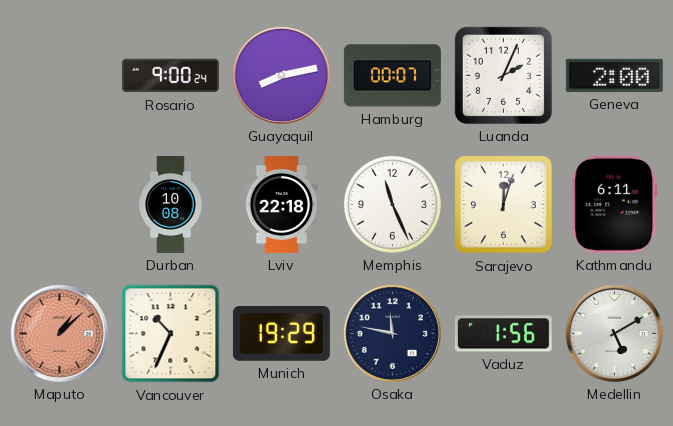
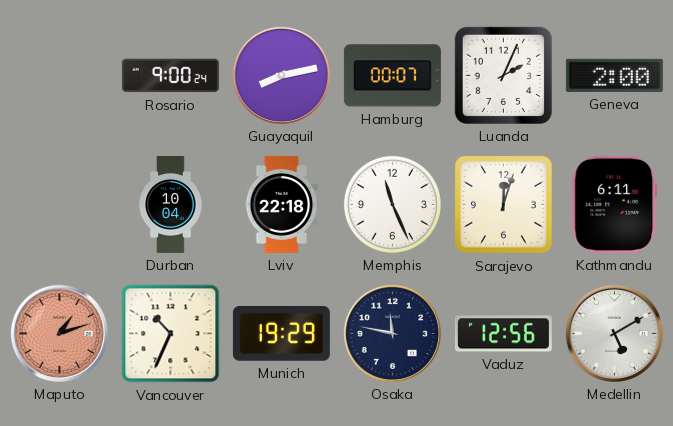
Durban: 10:08 -> 10:04 (171, 204)
Maputo: 1:08 -> 1:12 (59, 333)
Vaduz: 1:56 -> 12:56 (503, 334)
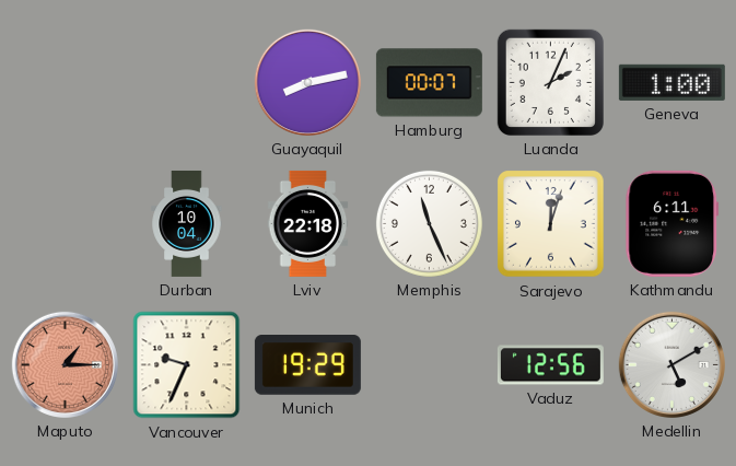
Rosario: 9:00 -> none (170, 76)
Geneva: 2:00 -> 1:00 (671, 82)
Maputo: 1:12 -> 1:15 (65, 364)
Vancouver: 10:34 -> 9:34 (187, 365)
Osaka: 11:47 -> none (392, 333)
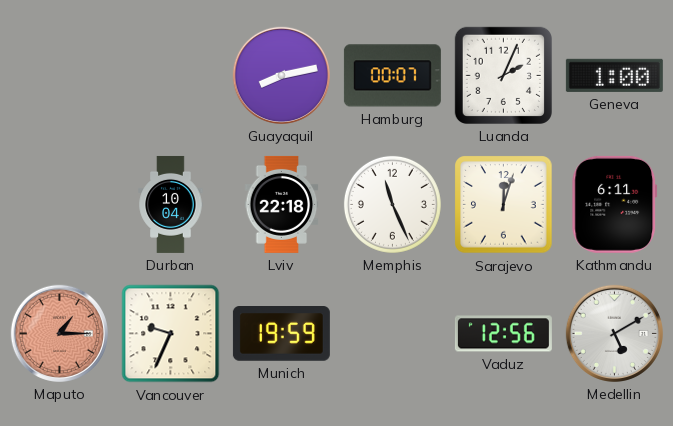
Munich: 19:29 -> 19:59 (281, 334)
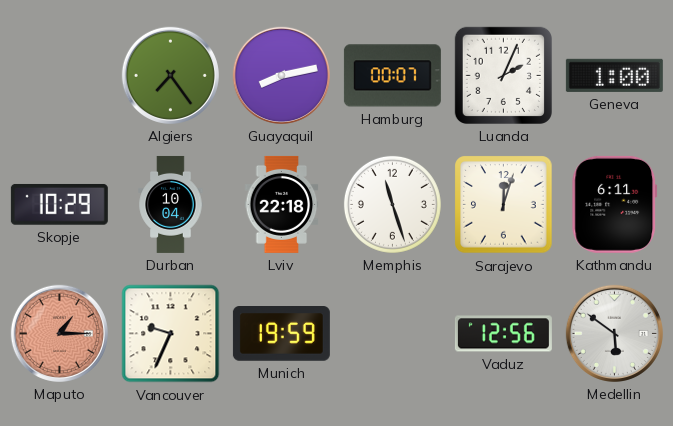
Algiers: none -> 7:24 (170, 75)
Skopje: none -> 10:29 (59, 204)
Memphis: 11:26 -> 11:27 (392, 204)
Medellin: 5:10 -> 5:51 (614, 333)
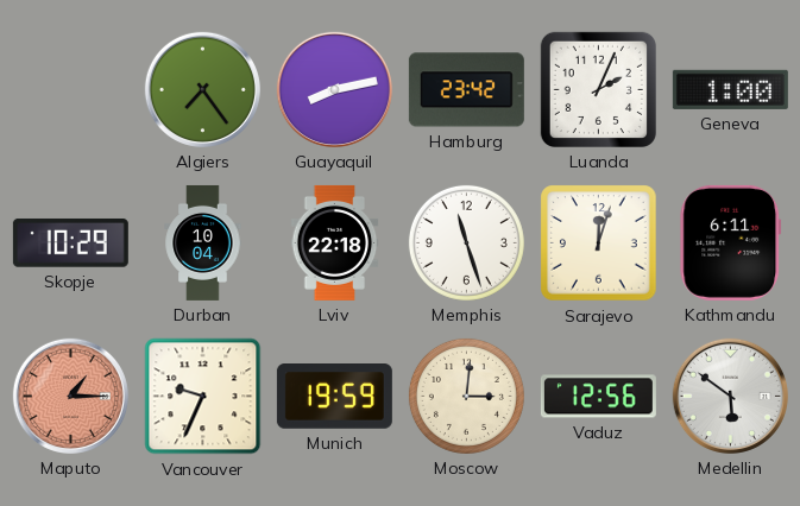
Hamburg: 00:07 -> 23:42 (466, 90)
Moscow: none -> 3:01 (466, 396)
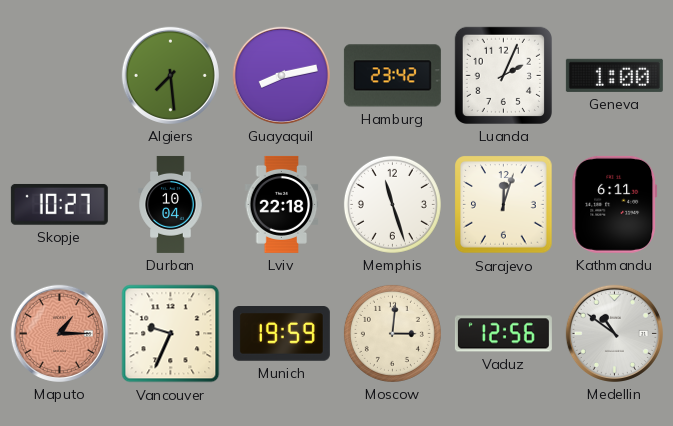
Algiers: 7:24 -> 7:29 (170, 75)
Skopje: 10:29 -> 10:27 (59, 204)
Medellin: 5:51 -> 10:51 (614, 333)
